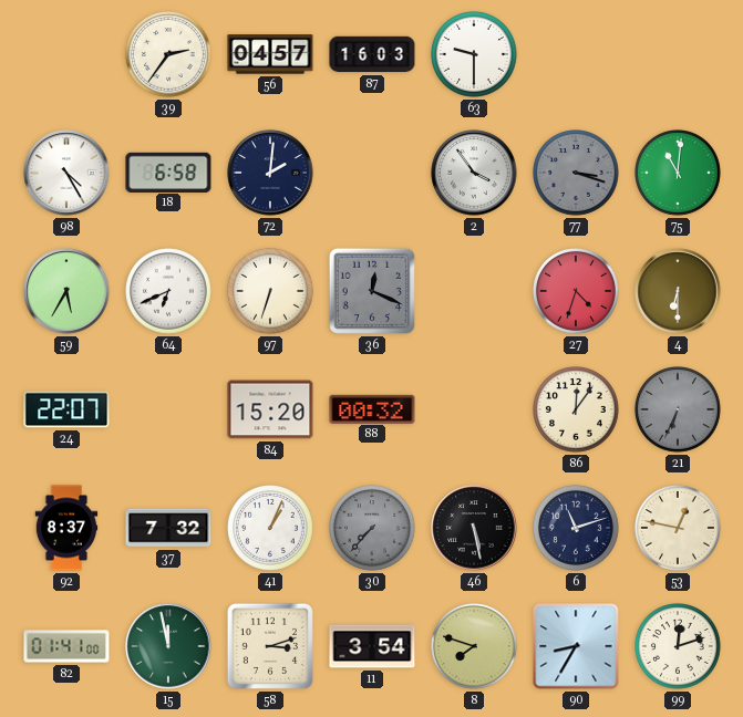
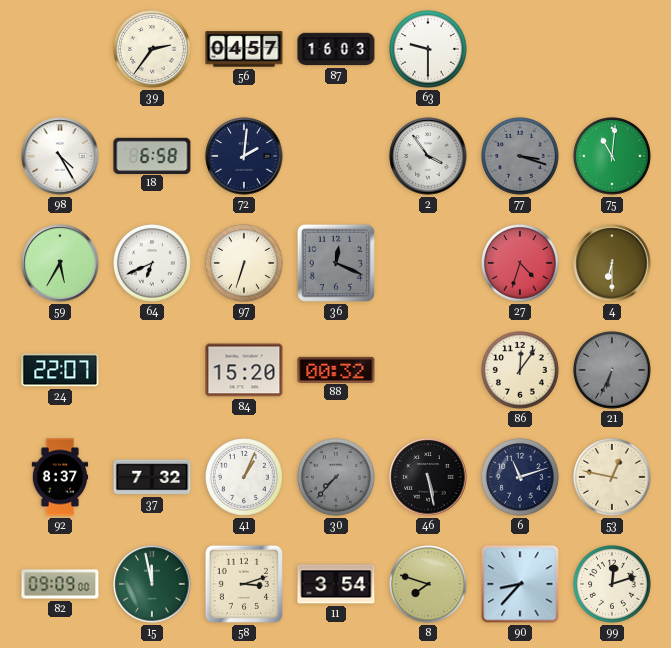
82: 01:41 -> 09:09 (60, 584)
90: 8:35 -> 8:37 (520, 584)
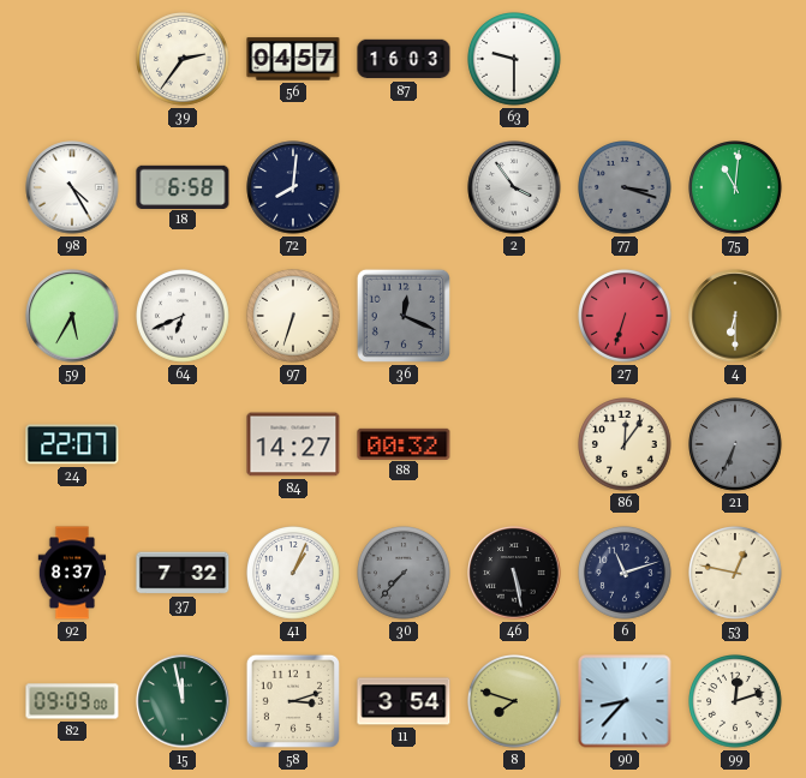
72: 2:01 -> 8:01 (293, 187)
27: 4:33 -> 6:33 (626, 317)
84: 15:20 -> 14:27 (293, 444)
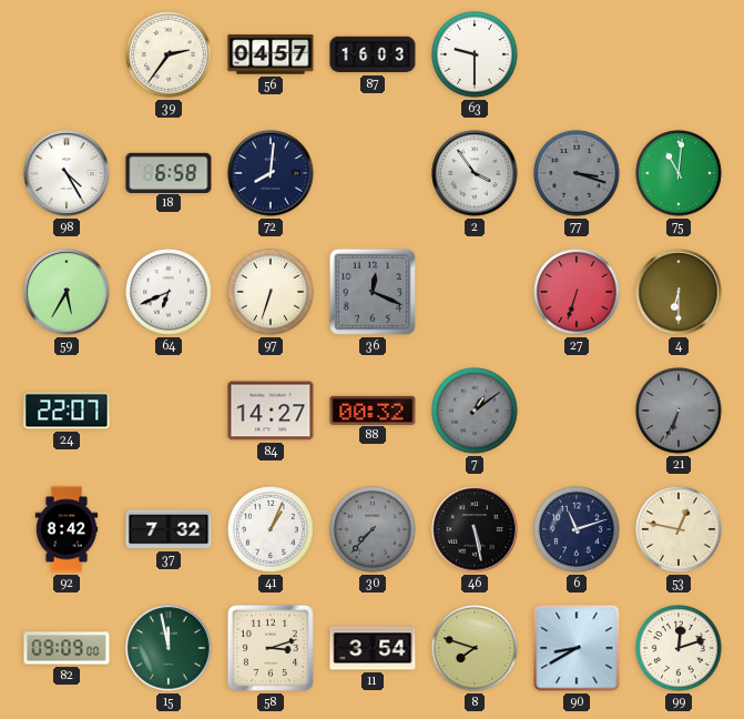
7: none -> 1:09 (476, 412)
86: 12:06 -> none (626, 445)
92: 8:37 -> 8:42 (67, 529)
90: 8:37 -> 8:40 (577, 648)
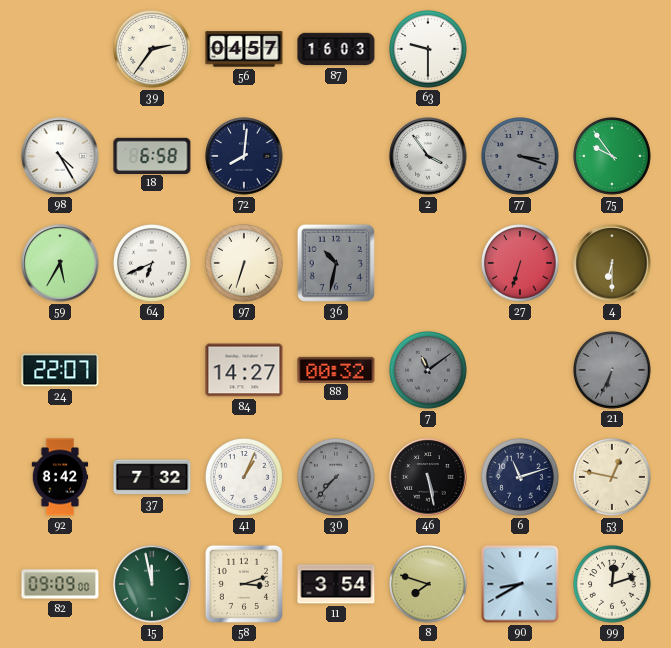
75: 11:01 -> 9:54 (613, 157)
36: 12:19 -> 10:32 (336, 263)
7: 1:09 -> 11:09 (429, 371)
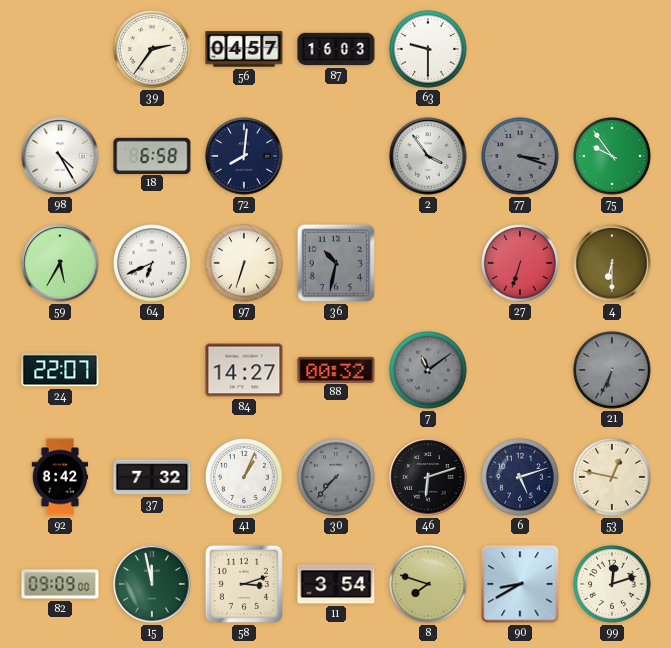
46: 5:28 -> 6:12 (428, 477)
6: 11:12 -> 5:12 (521, 478)
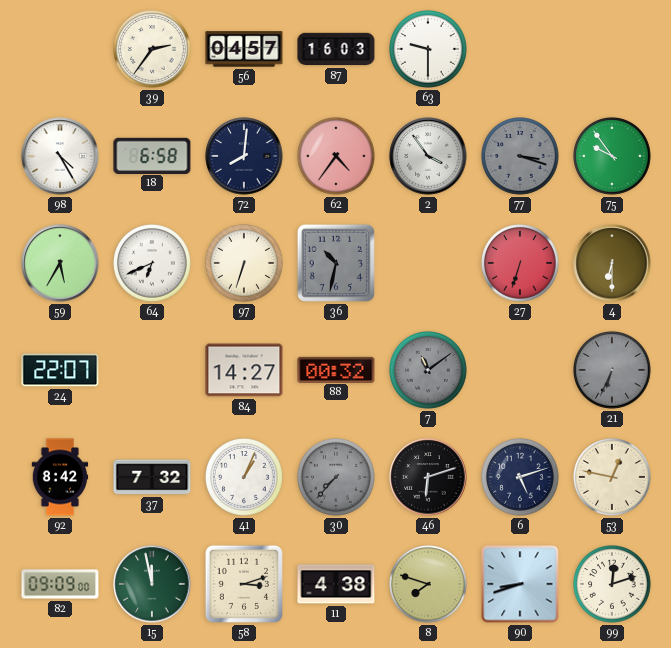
62: none -> 4:36 (337, 157)
11: 3:54 -> 4:38 (336, 584)
90: 8:40 -> 8:42 (520, 584)
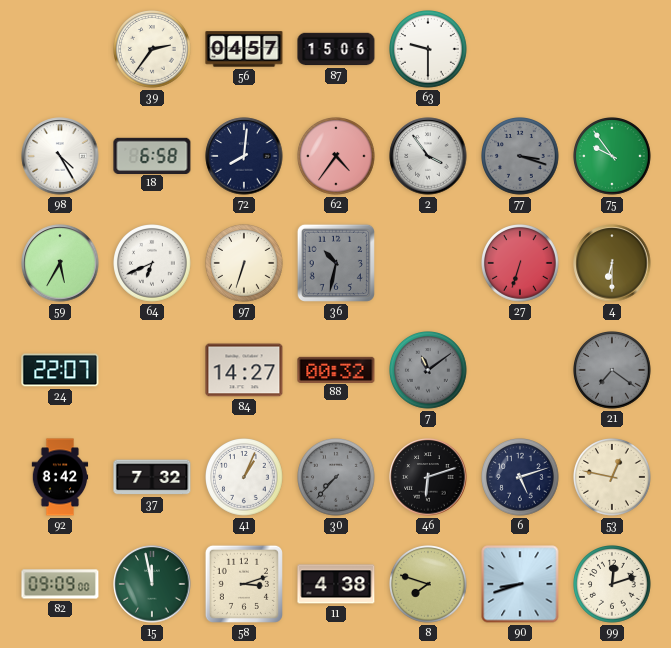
87: 16:03 -> 15:06 (336, 49)
21: 6:34 -> 7:21 (613, 371)
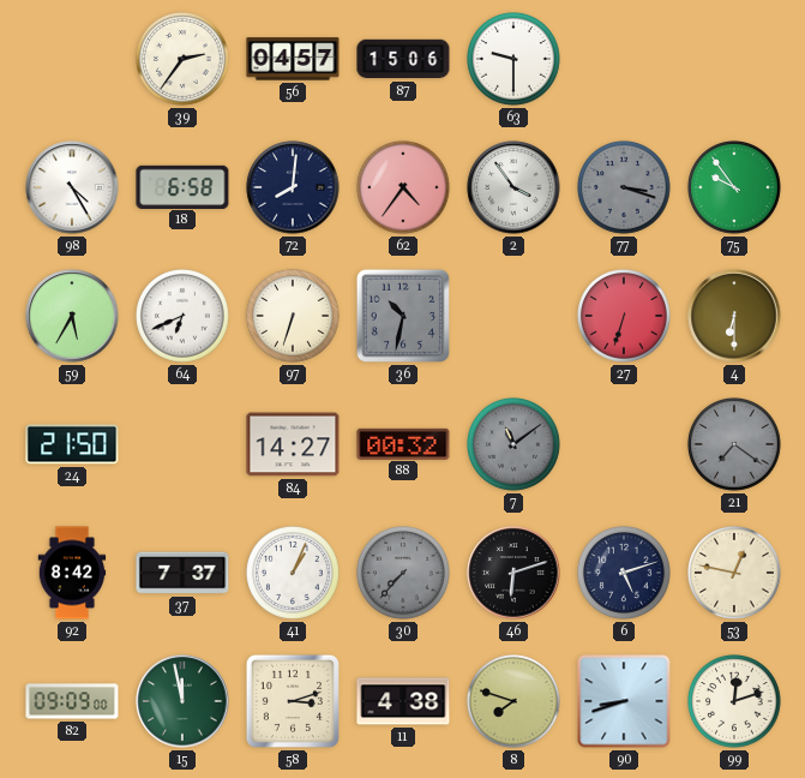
24: 22:07 -> 21:50 (72, 444)
37: 7:32 -> 7:37 (182, 573)
